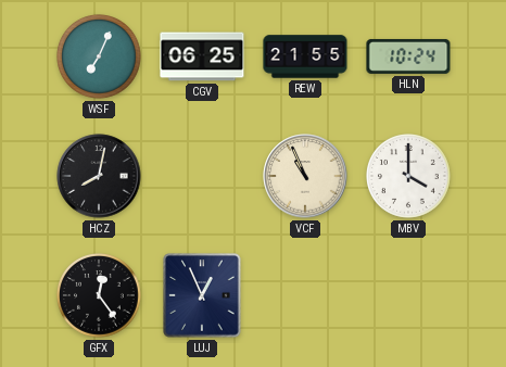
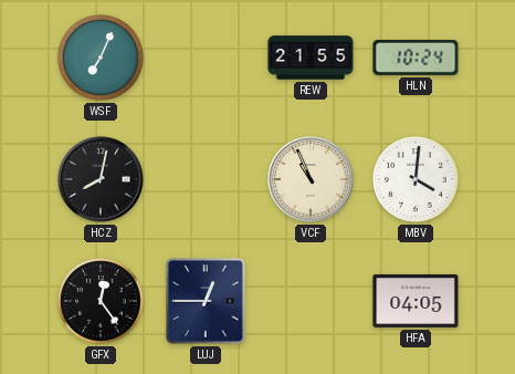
CGV: 06:25 -> none (202, 56)
MBV: 4:00 -> 4:01 (417, 180)
LUJ: 12:56 -> 12:45 (206, 301)
HFA: none -> 04:05 (416, 301)
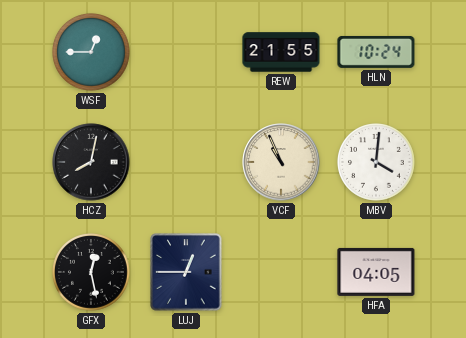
WSF: 7:04 -> 12:45 (92, 53)
GFX: 12:24 -> 12:28 (92, 273)
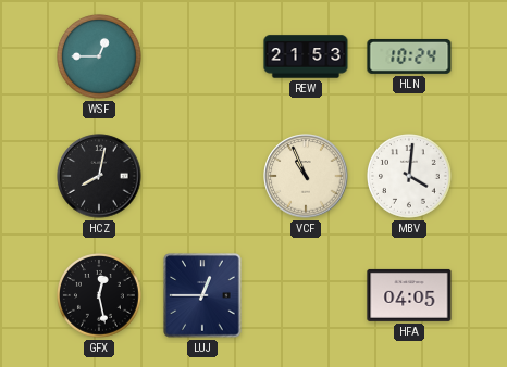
REW: 21:55 -> 21:53 (306, 56)
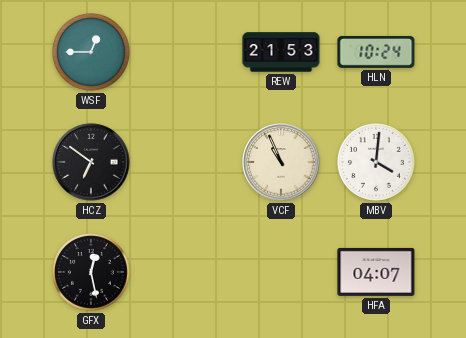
HCZ: 8:02 -> 6:51 (91, 162)
LUJ: 12:45 -> none (202, 295)
HFA: 04:05 -> 04:07 (376, 272)
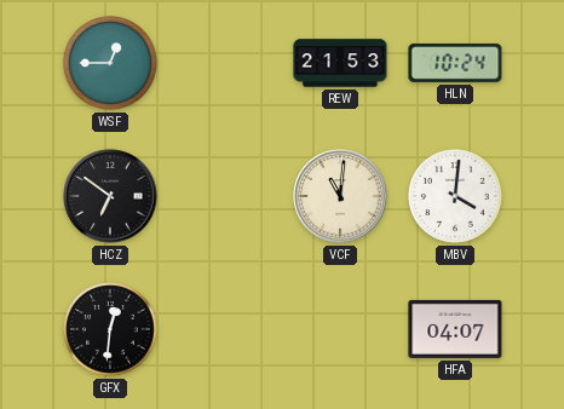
VCF: 10:56 -> 11:01 (340, 196)
GFX: 12:28 -> 12:31 (111, 330)
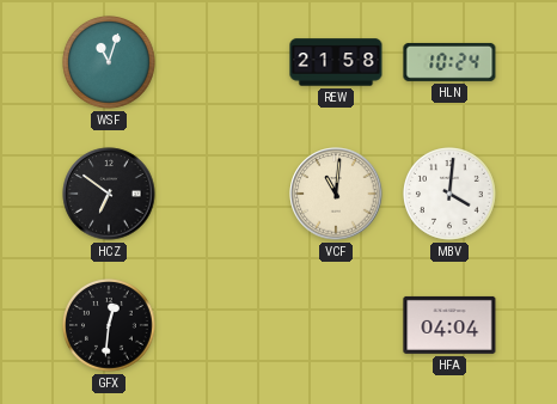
WSF: 12:45 -> 11:03 (110, 63)
REW: 21:53 -> 21:58 (336, 62)
HFA: 04:07 -> 04:04 (449, 325)
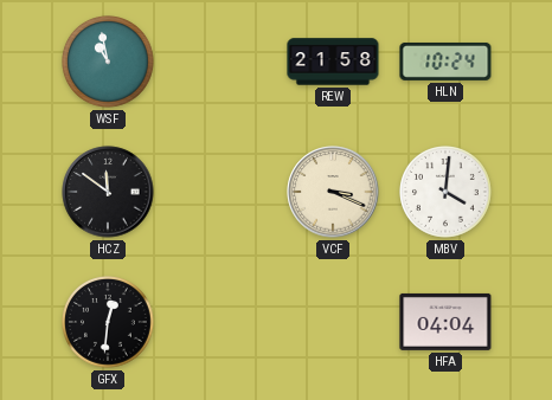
WSF: 11:03 -> 10:58 (109, 63)
HCZ: 6:51 -> 11:51 (108, 192)
VCF: 11:01 -> 3:19 (333, 192)
